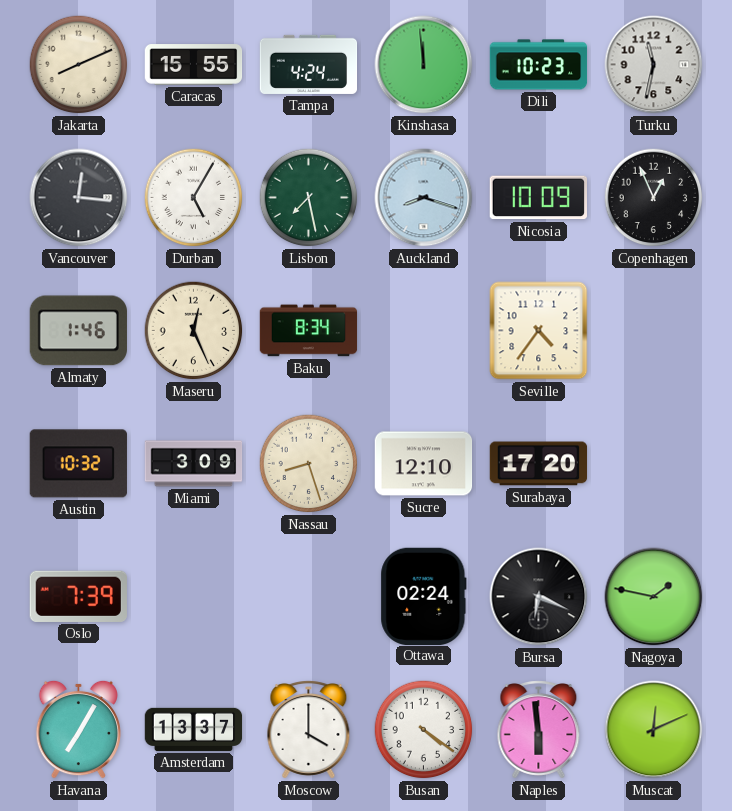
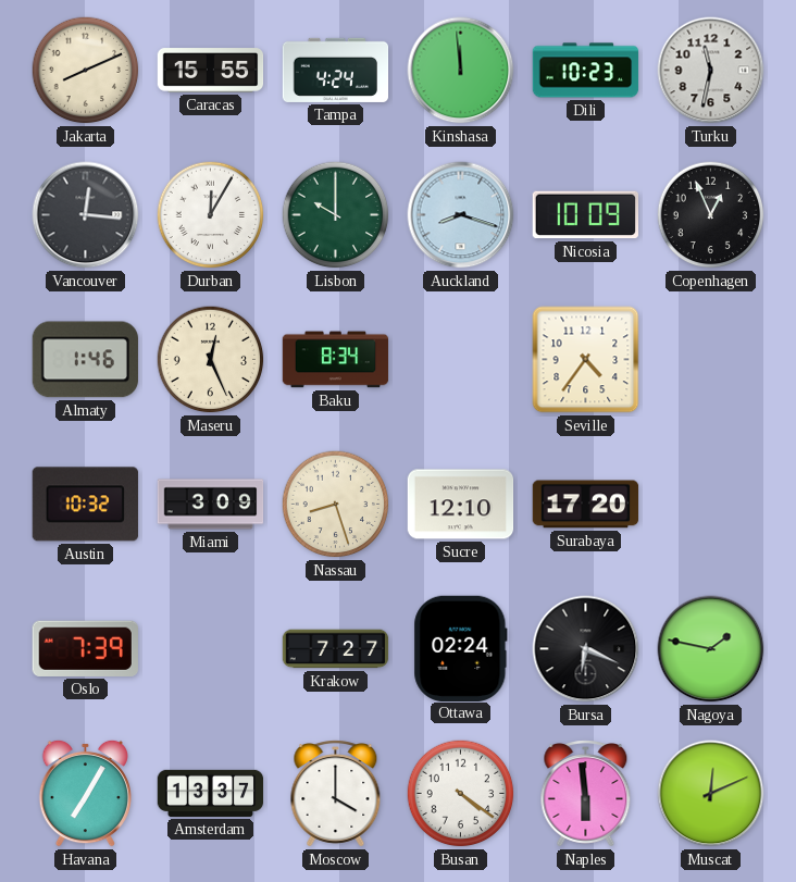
Durban: 5:05 -> 12:05 (211, 215)
Lisbon: 7:28 -> 10:00 (336, 215)
Krakow: none -> 7:27 (336, 649)
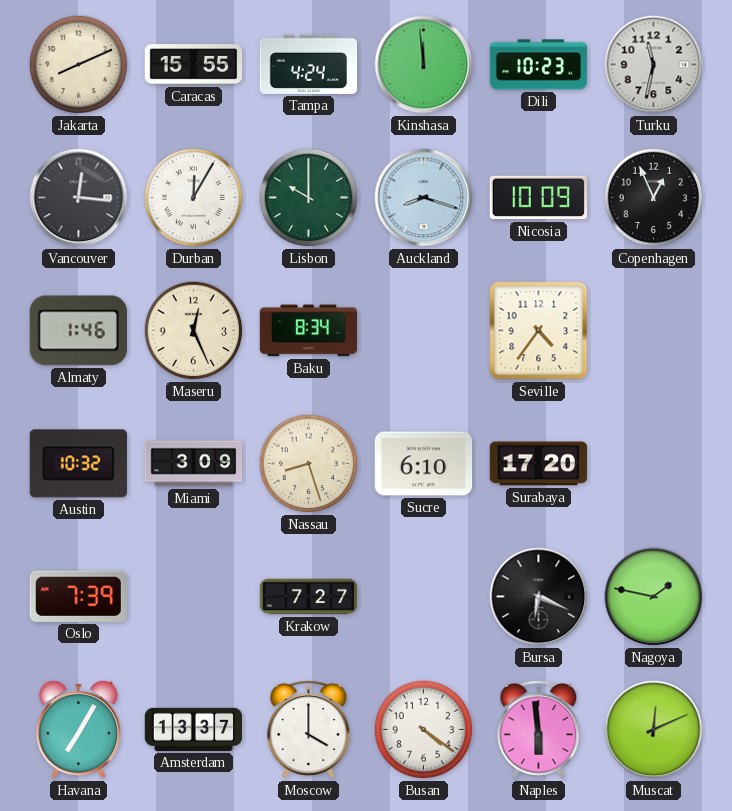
Sucre: 12:10 -> 6:10 (424, 464)
Ottawa: 02:24 -> none (461, 648)
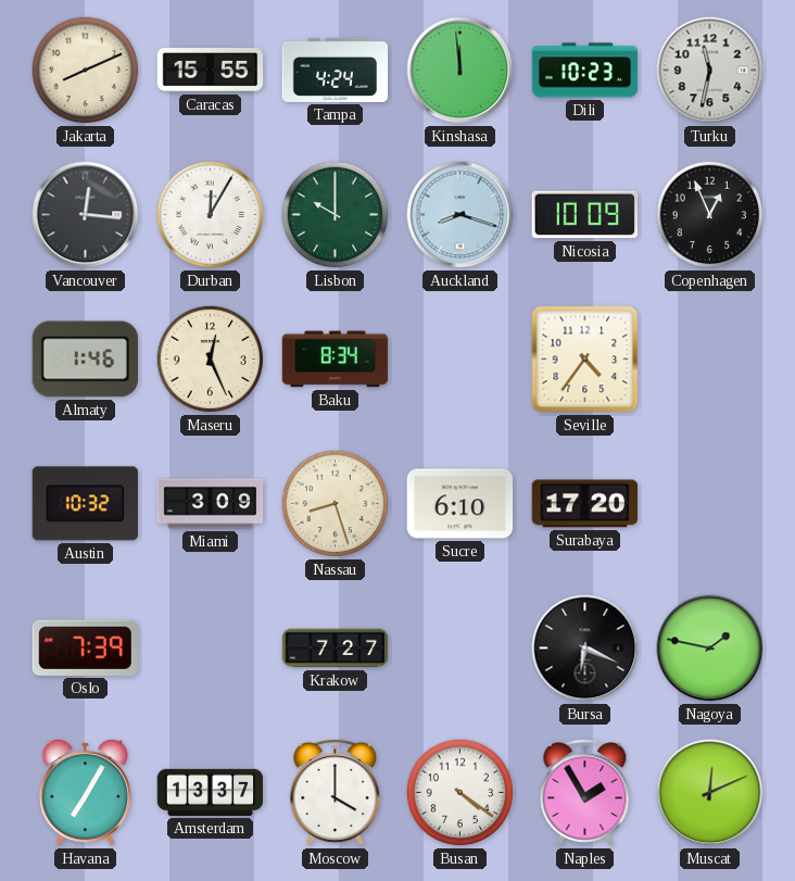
Naples: 5:59 -> 1:55 (585, 793)
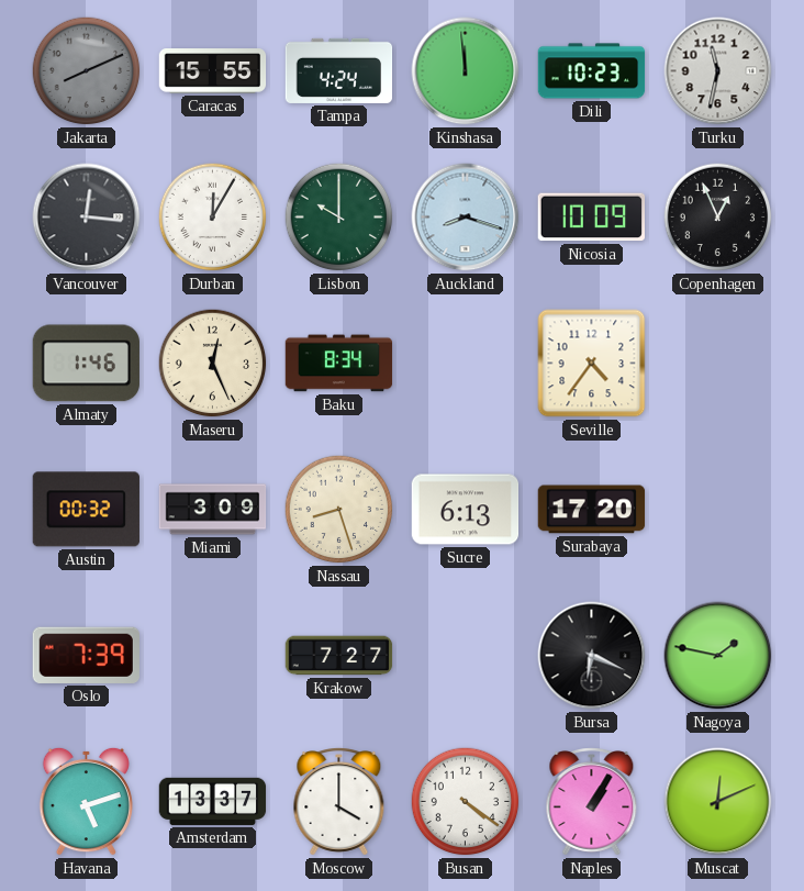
Jakarta dial: cream -> grey (87, 71)
Austin: 10:32 -> 00:32 (86, 510)
Sucre: 6:10 -> 6:13 (466, 510)
Havana: 7:05 -> 5:12 (86, 801)
Naples: 1:55 -> 1:05 (592, 802)
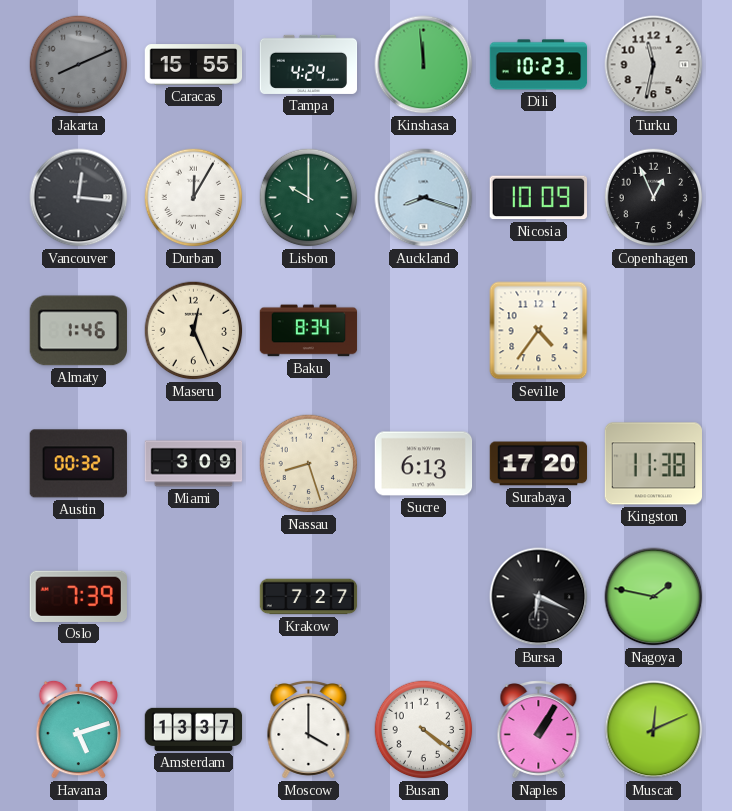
Kingston: none -> 11:38 (654, 464)
